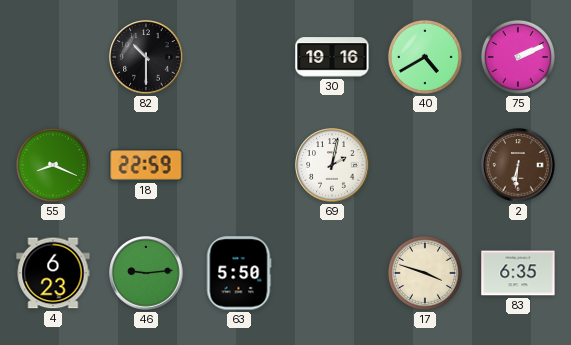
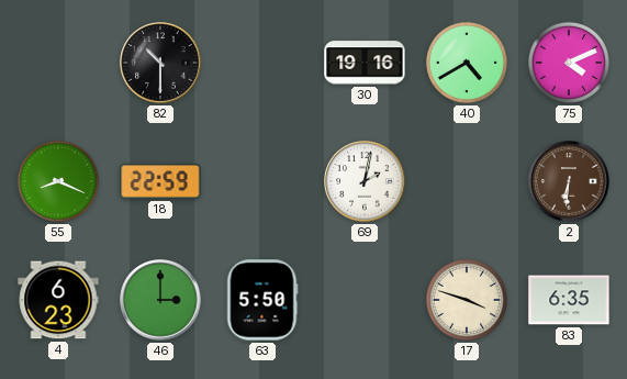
75: 2:11 -> 4:11 (569, 63)
46: 9:14 -> 3:00 (160, 300)
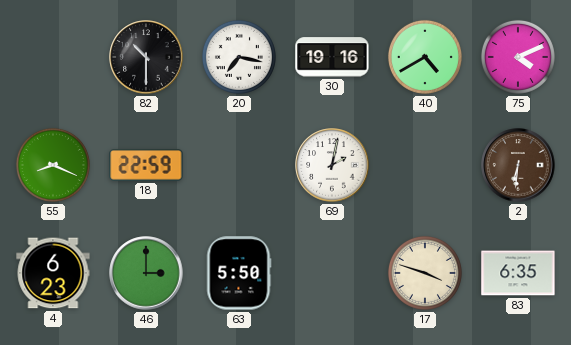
20: none -> 7:17 (239, 57)
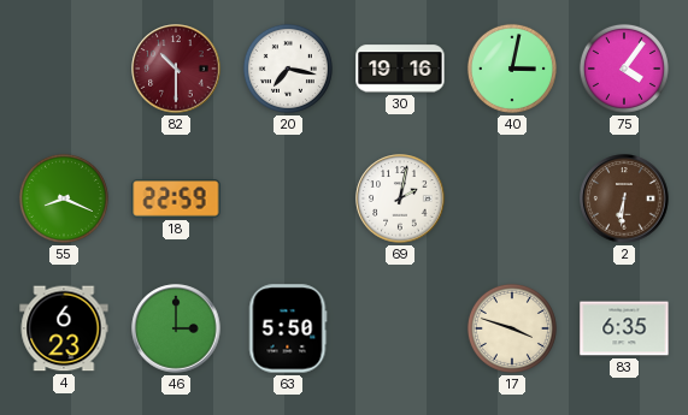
82 dial: black -> burgundy (176, 69)
40: 4:40 -> 3:02 (512, 69)
75: 4:11 -> 4:06 (624, 69)
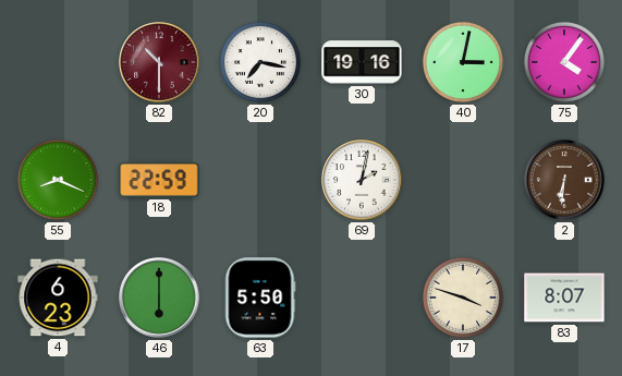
46: 3:00 -> 6:00 (159, 298)
83: 6:35 -> 8:07 (564, 298)
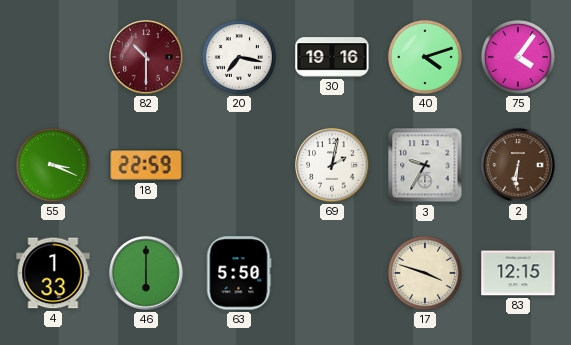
40: 3:02 -> 4:12 (425, 57)
55: 8:19 -> 3:19 (53, 165)
3: none -> 9:35 (425, 165)
4: 6:23 -> 1:33 (53, 273)
83: 8:07 -> 12:15 (518, 273)
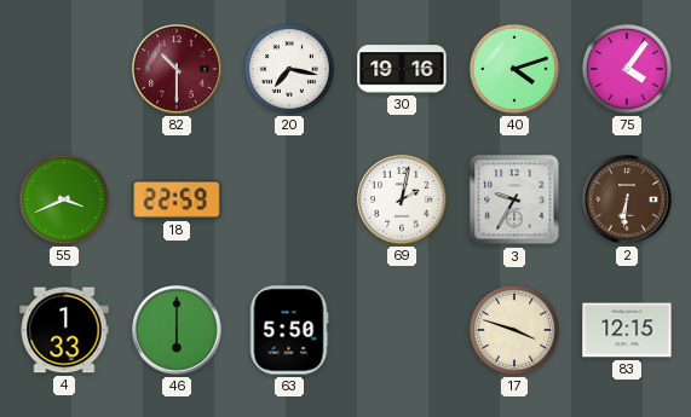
55: 3:19 -> 3:41 (64, 199)
